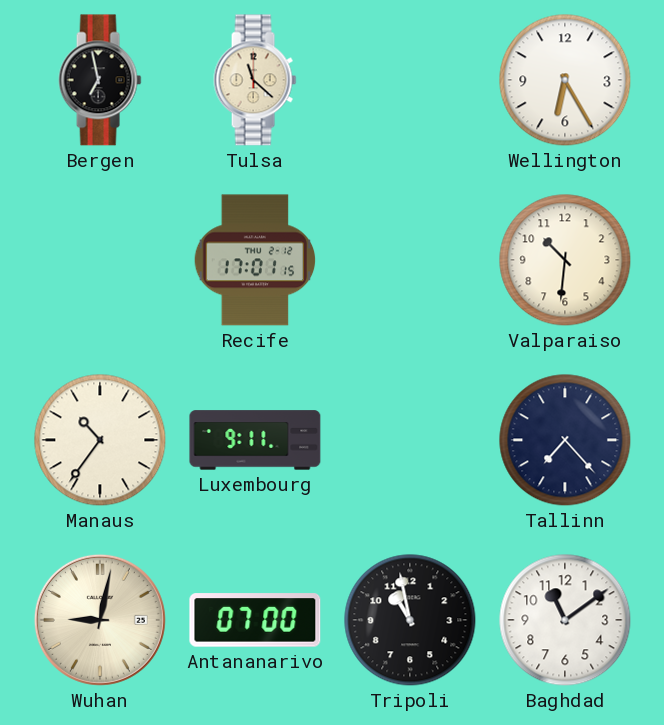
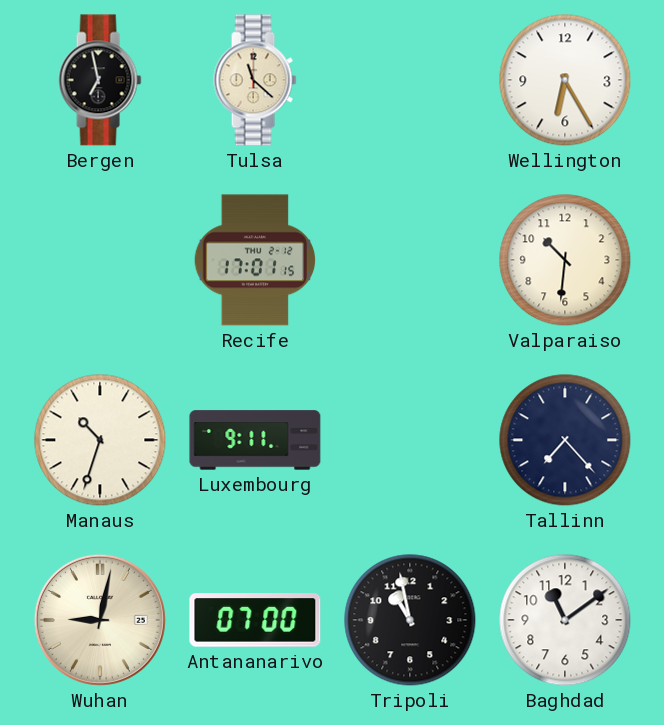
Manaus: 10:36 -> 10:33 (100, 440)
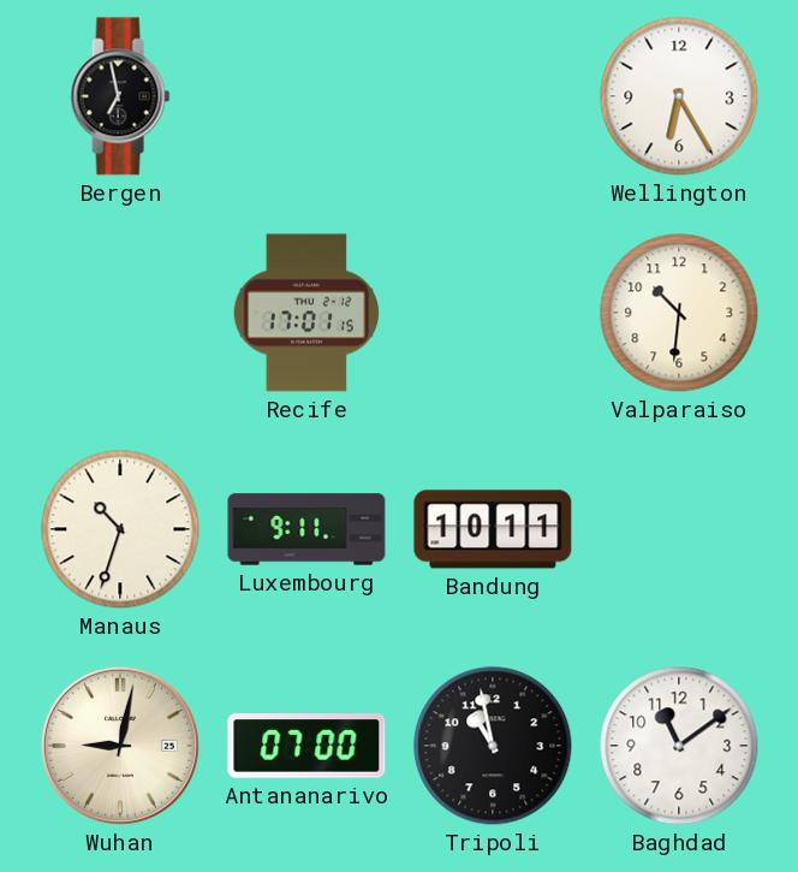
Tulsa: 11:22 -> none (255, 80)
Bandung: none -> 10:11 (493, 529)
Tallinn: 7:23 -> none (565, 440)
